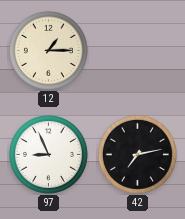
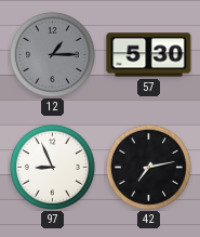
12 dial: cream -> grey (52, 54)
57: none -> 5:30 (149, 55)
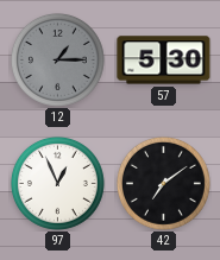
97: 8:56 -> 12:56 (57, 183)
42: 7:13 -> 7:09 (163, 183)
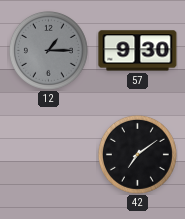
57: 5:30 -> 9:30 (138, 51)
97: 12:56 -> none (57, 183)
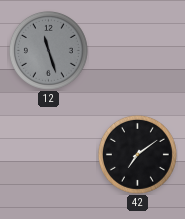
12: 1:15 -> 11:27 (48, 50)
57: 9:30 -> none (138, 51)
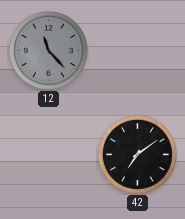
12: 11:27 -> 11:23 (48, 50)
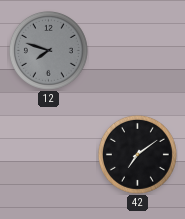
12: 11:23 -> 7:48 (48, 50)
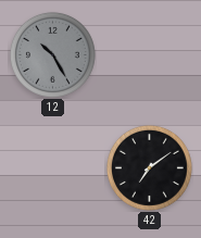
12: 7:48 -> 10:25 (52, 54)
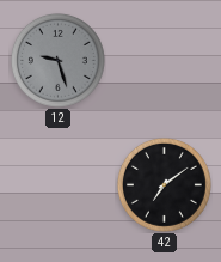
12: 10:25 -> 9:27 (57, 60)
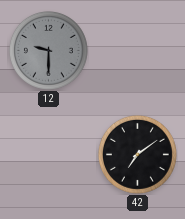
12: 9:27 -> 9:30 (48, 50)
